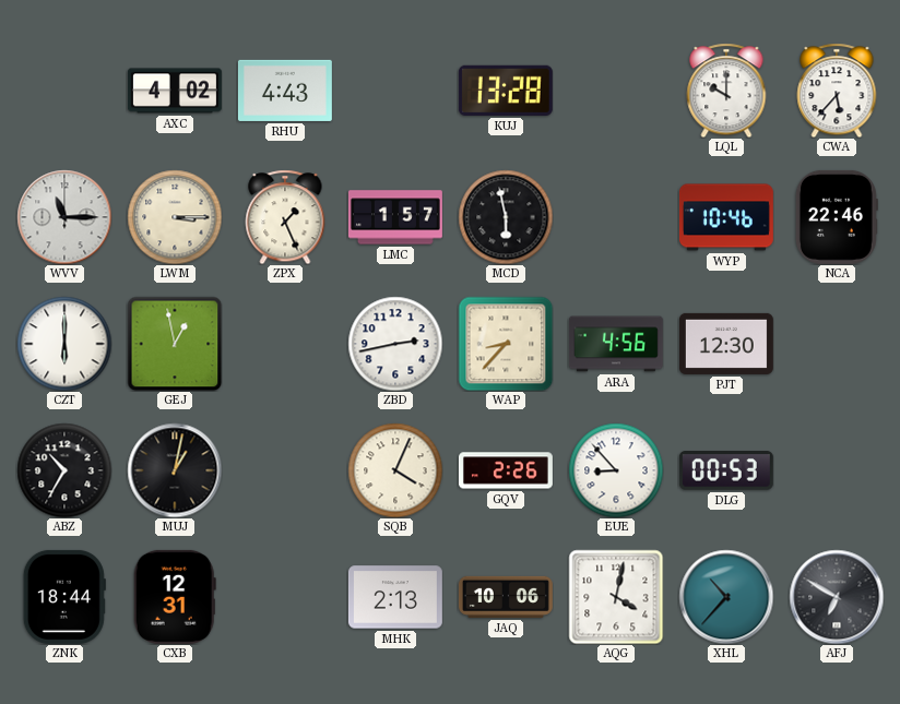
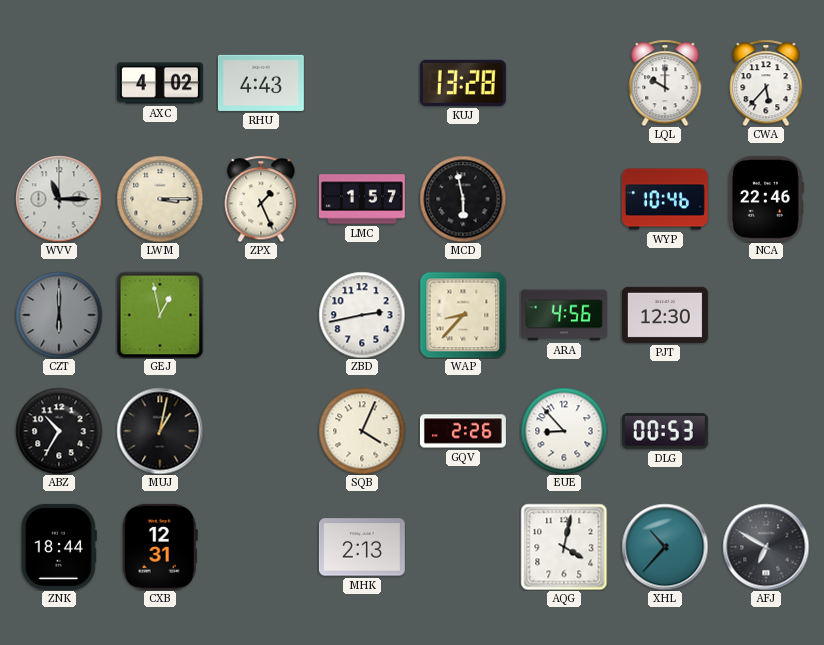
CZT dial: white -> grey (59, 315)
JAQ: 10:06 -> none (506, 597)
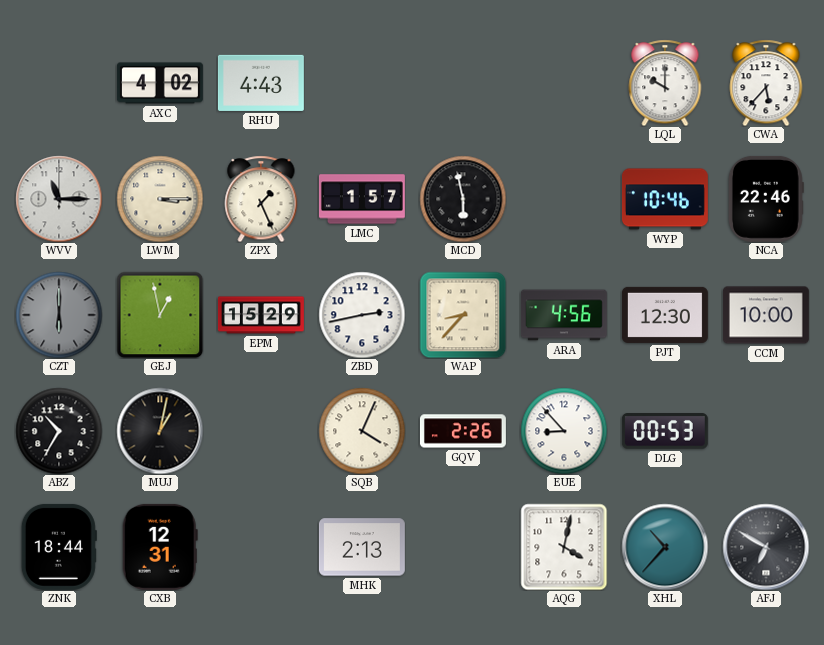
KUJ: 13:28 -> none (463, 83)
EPM: none -> 15:29 (261, 315)
CCM: none -> 10:00 (766, 315)
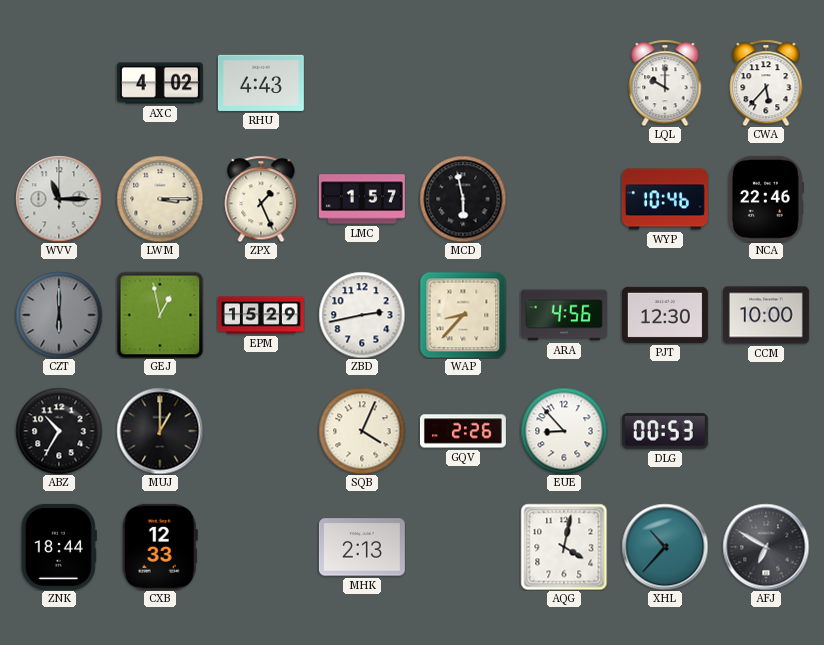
MUJ: 1:02 -> 1:00 (160, 431)
CXB: 12:31 -> 12:33 (160, 547)
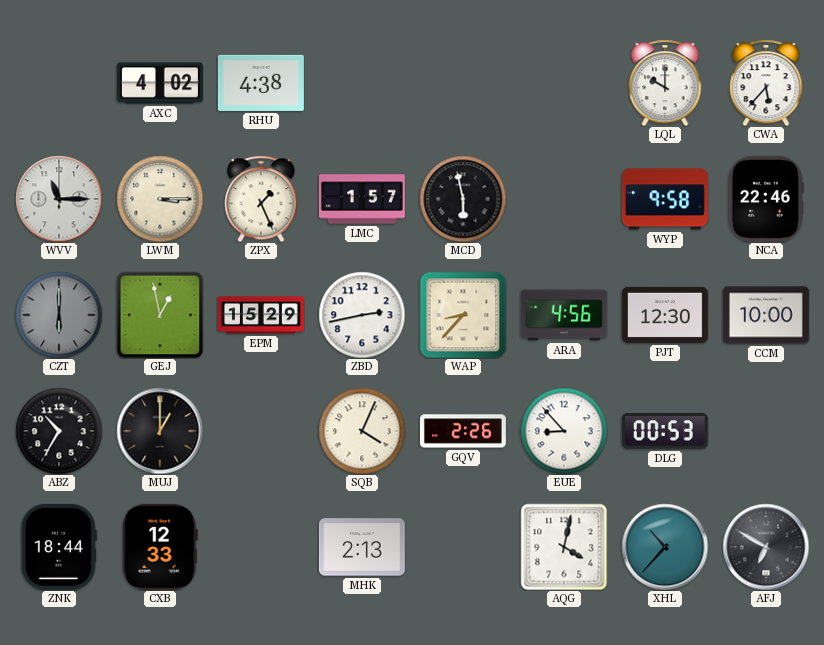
RHU: 4:43 -> 4:38 (261, 83)
WYP: 10:46 -> 9:58 (665, 199)
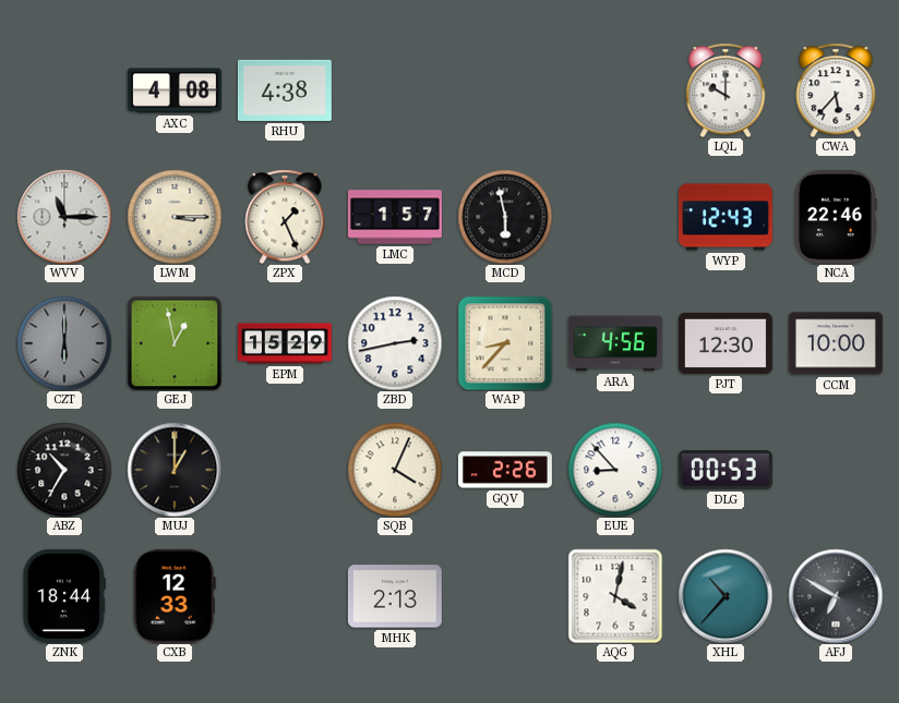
AXC: 4:02 -> 4:08 (175, 90)
WYP: 9:58 -> 12:43 (726, 217)
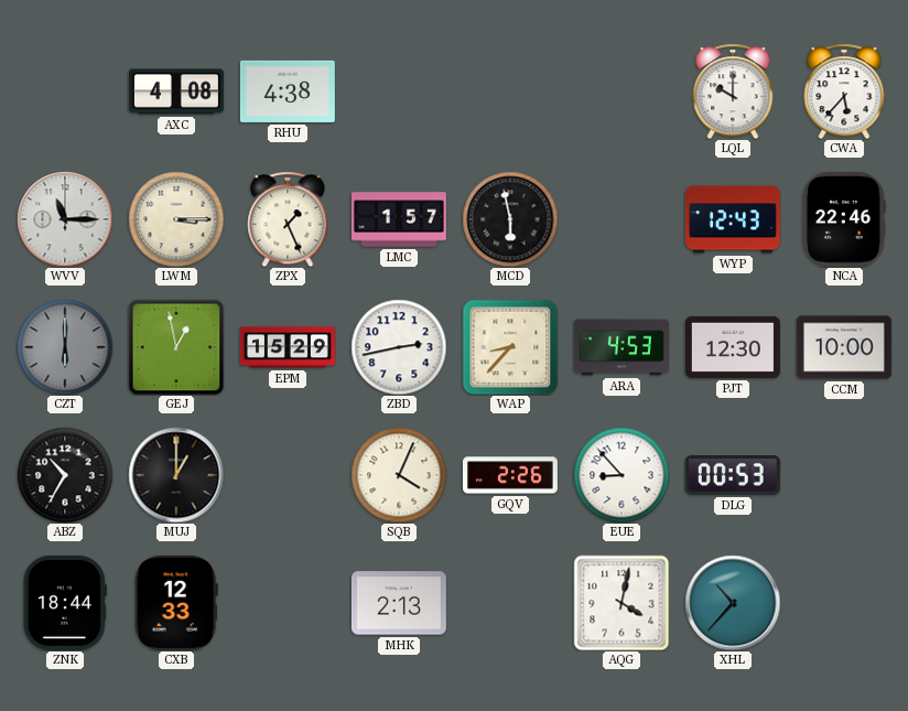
ARA: 4:56 -> 4:53 (621, 347)
AFJ: 6:50 -> none (836, 596)
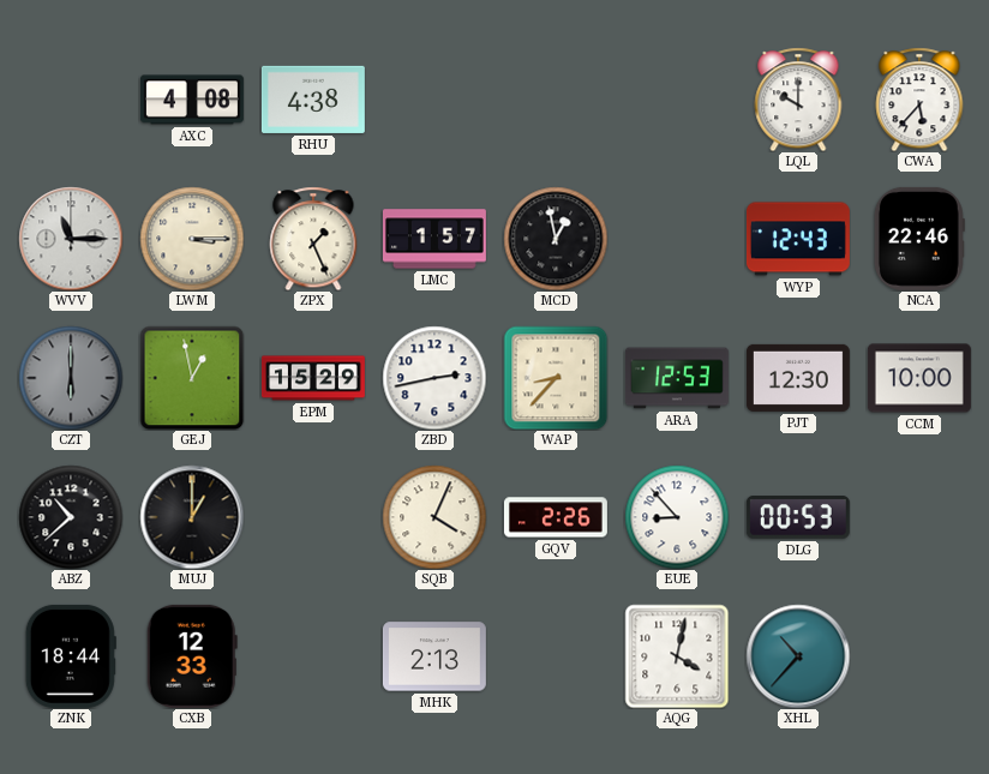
MCD: 5:58 -> 12:58 (556, 239)
ARA: 4:53 -> 12:53 (677, 378)
ABZ: 10:35 -> 10:38 (71, 517)
